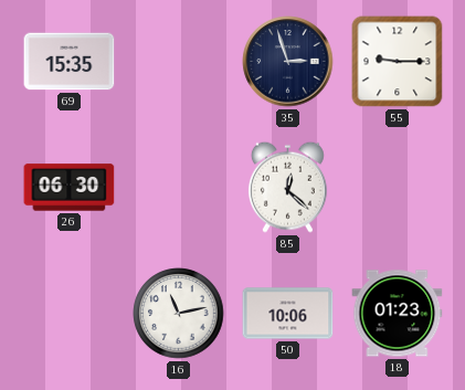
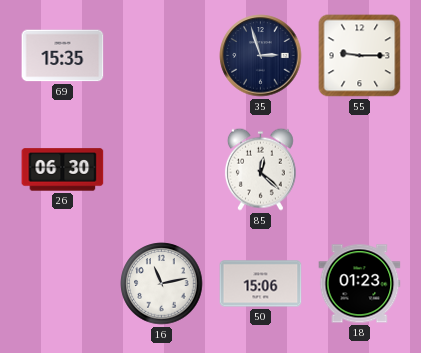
50: 10:06 -> 15:06 (261, 284)
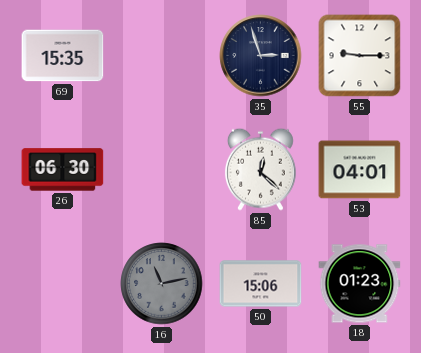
53: none -> 04:01 (360, 170)
16 dial: white -> grey (162, 284)
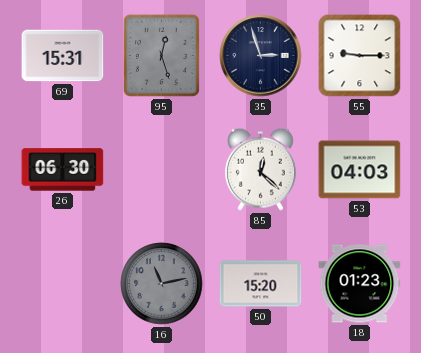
69: 15:35 -> 15:31 (63, 56)
95: none -> 12:27 (161, 55)
53: 04:01 -> 04:03 (360, 170)
50: 15:06 -> 15:20 (261, 284)
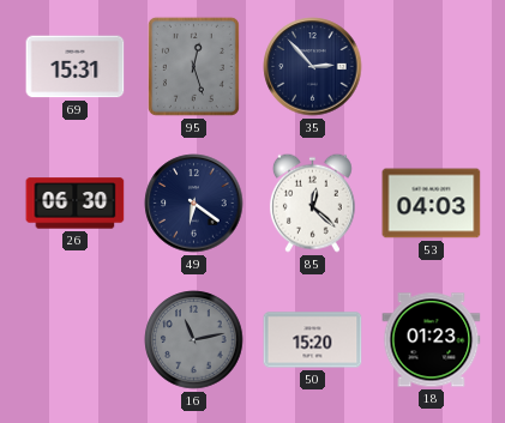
35: 2:57 -> 2:53 (313, 67)
55: 9:15 -> none (360, 56)
49: none -> 6:21 (194, 204)
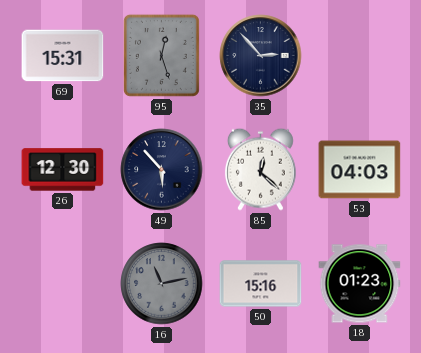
26: 06:30 -> 12:30 (63, 170)
49: 6:21 -> 5:53 (162, 170)
50: 15:20 -> 15:16 (261, 284)
